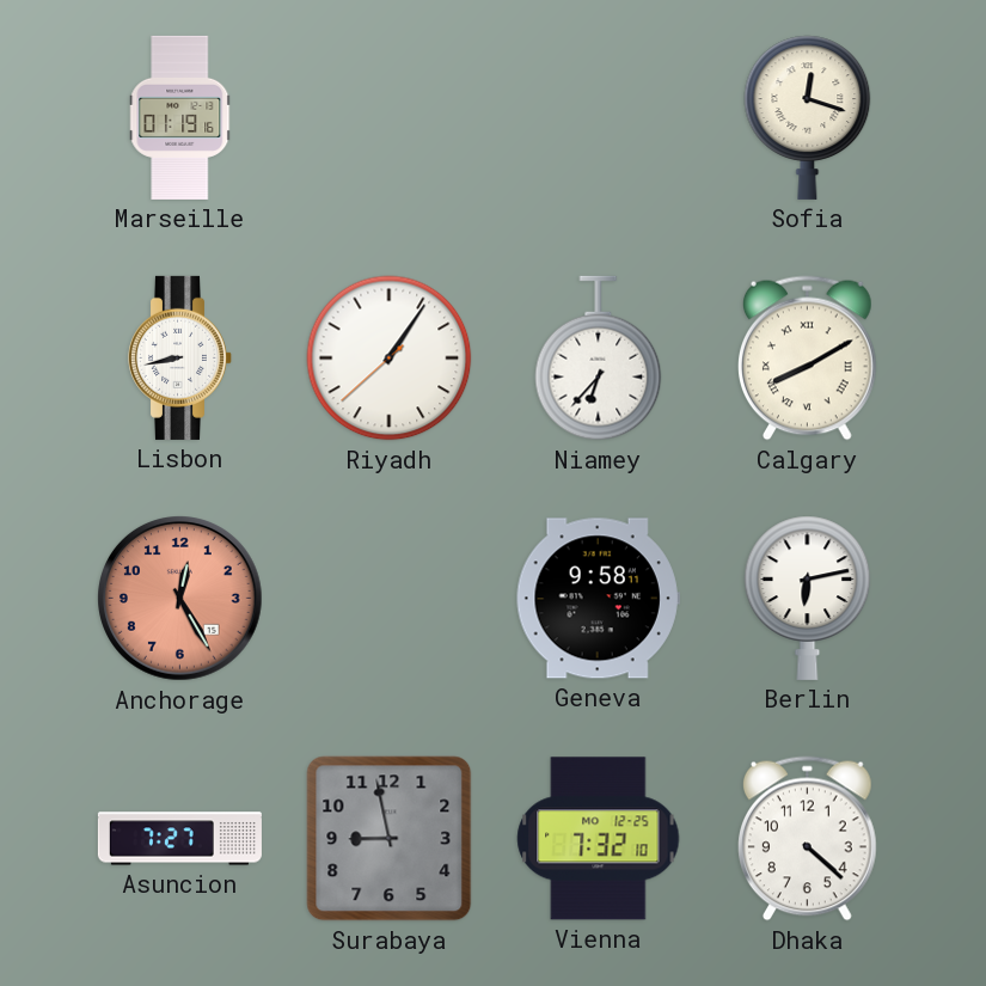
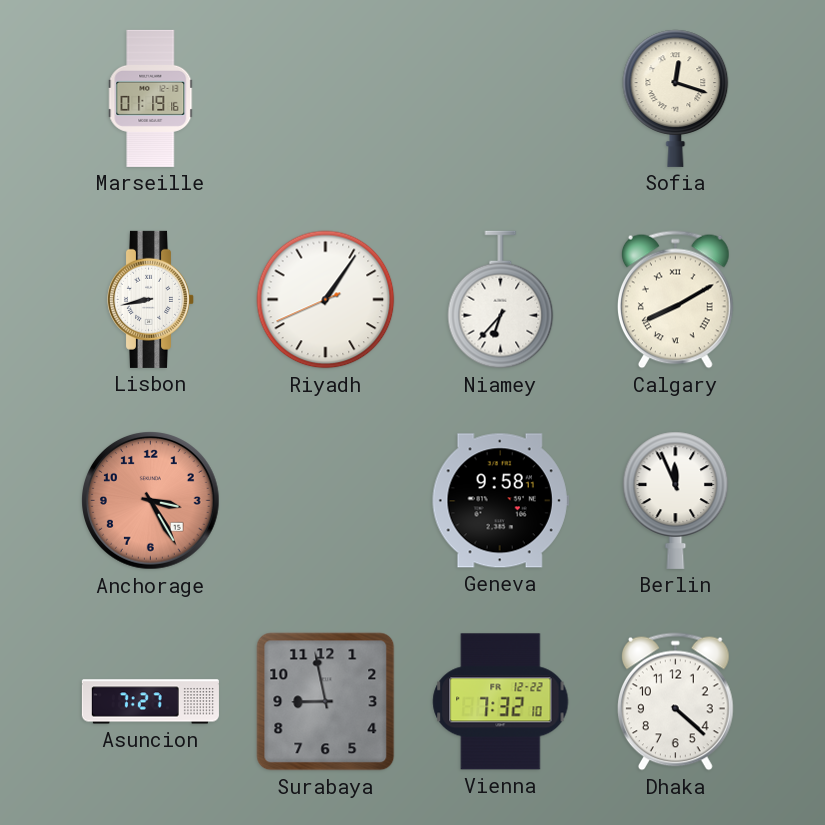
Riyadh: 1:05:38 -> 1:05:41 (326, 300)
Anchorage: 12:25 -> 3:25 (151, 501)
Berlin: 6:13 -> 11:56 (676, 500)
Vienna date: MO 12-25 -> FR 12-22 (501, 702)
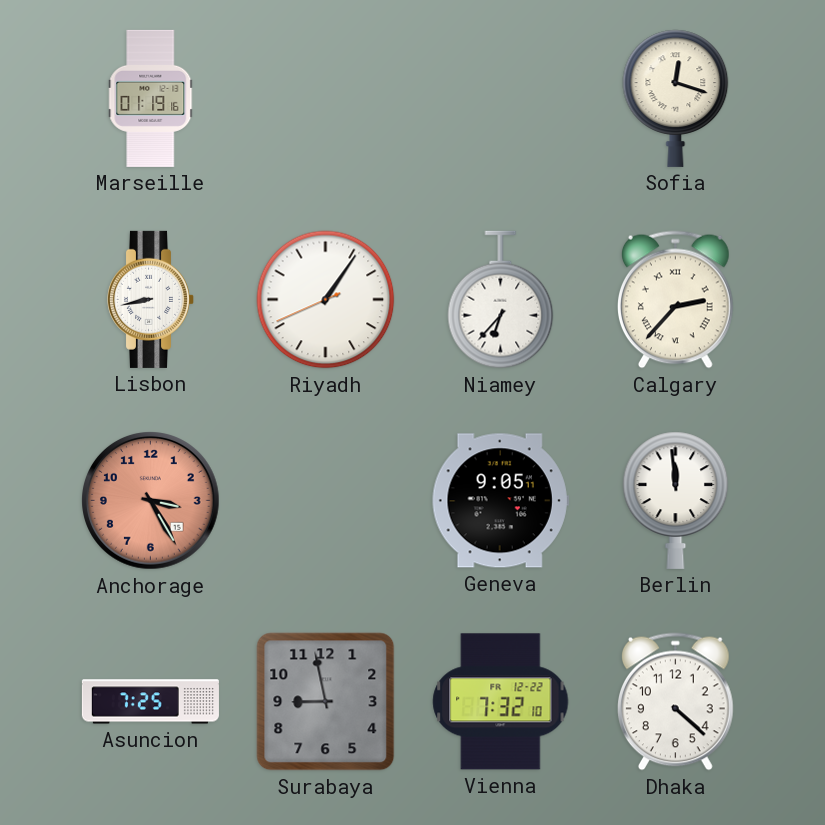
Calgary: 8:10 -> 2:37 (675, 300)
Geneva: 9:58 -> 9:05 (500, 501)
Berlin: 11:56 -> 11:59 (676, 500)
Asuncion: 7:27 -> 7:25 (150, 702)
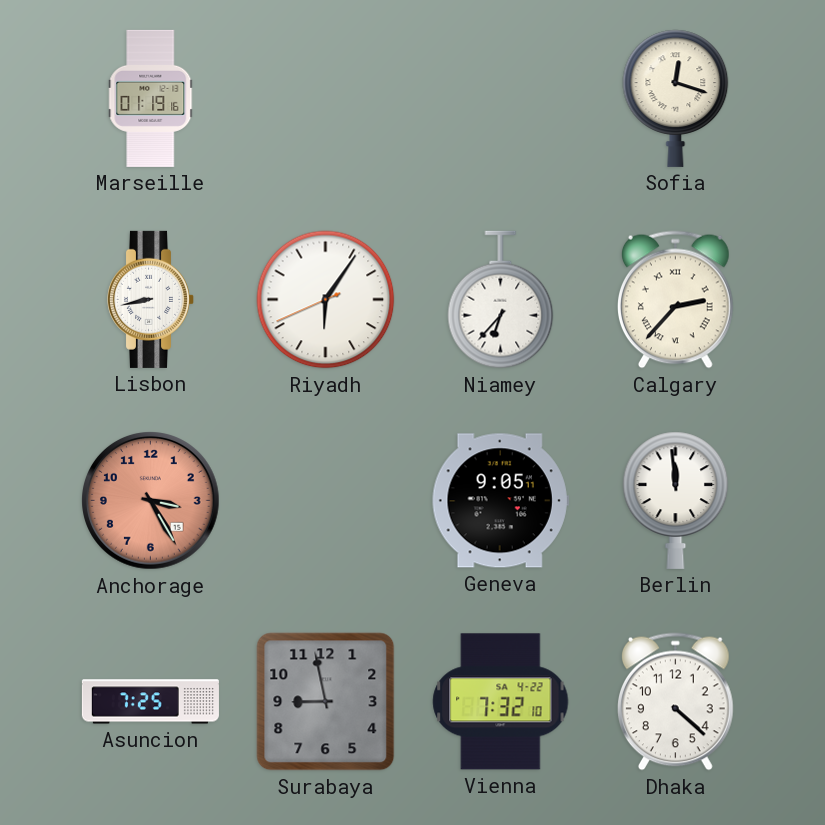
Riyadh: 1:05 -> 6:05 (326, 300)
Vienna date: FR 12-22 -> SA 4-22 (501, 702)
